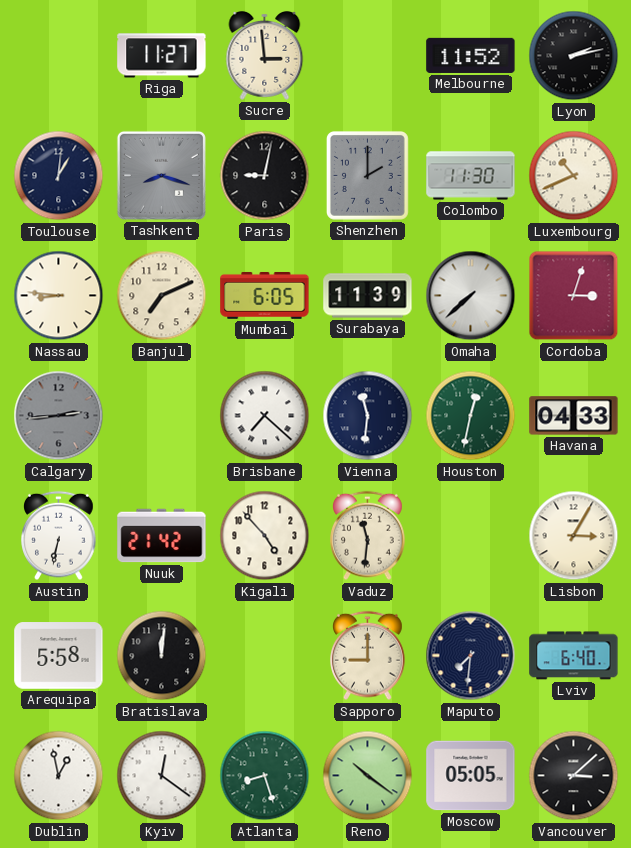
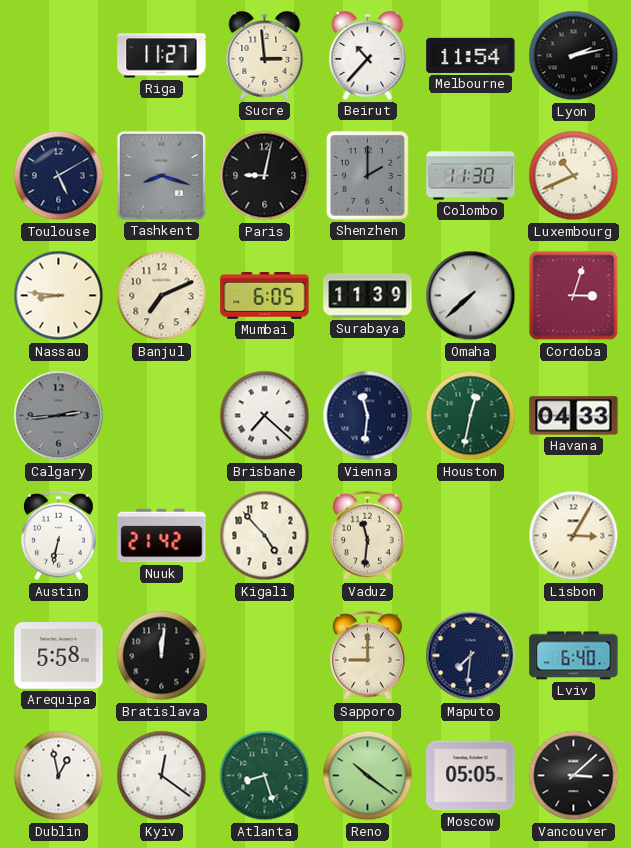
Beirut: none -> 10:37 (368, 55)
Melbourne: 11:52 -> 11:54 (471, 55)
Toulouse: 1:01 -> 5:10 (59, 176)
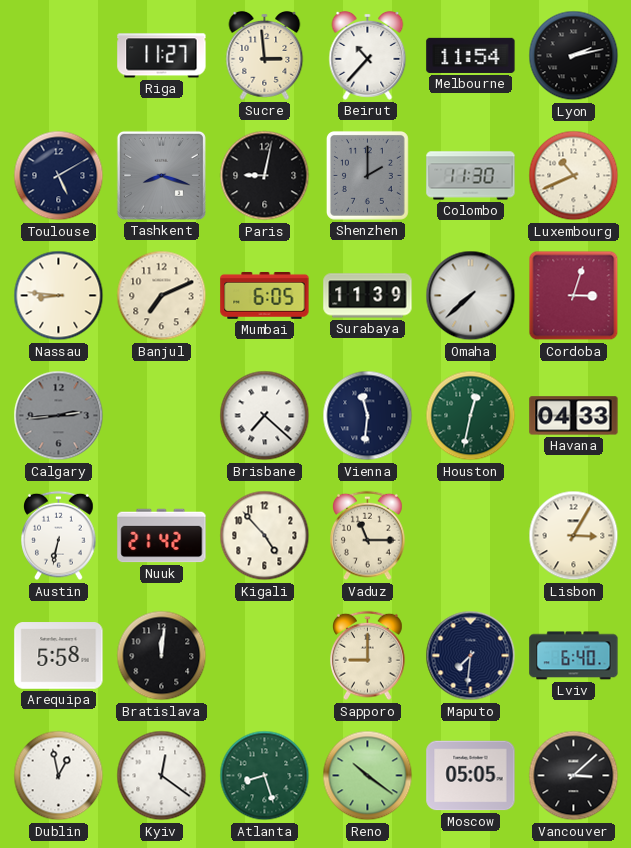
Vaduz: 11:31 -> 11:15 (368, 536)
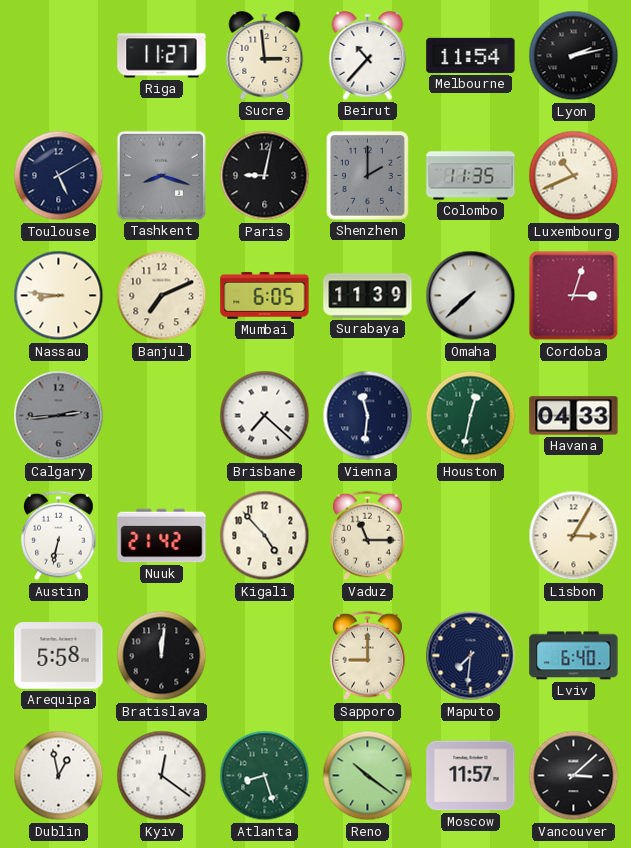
Colombo: 11:30 -> 11:35 (471, 176)
Moscow: 05:05 -> 11:57 (471, 776)
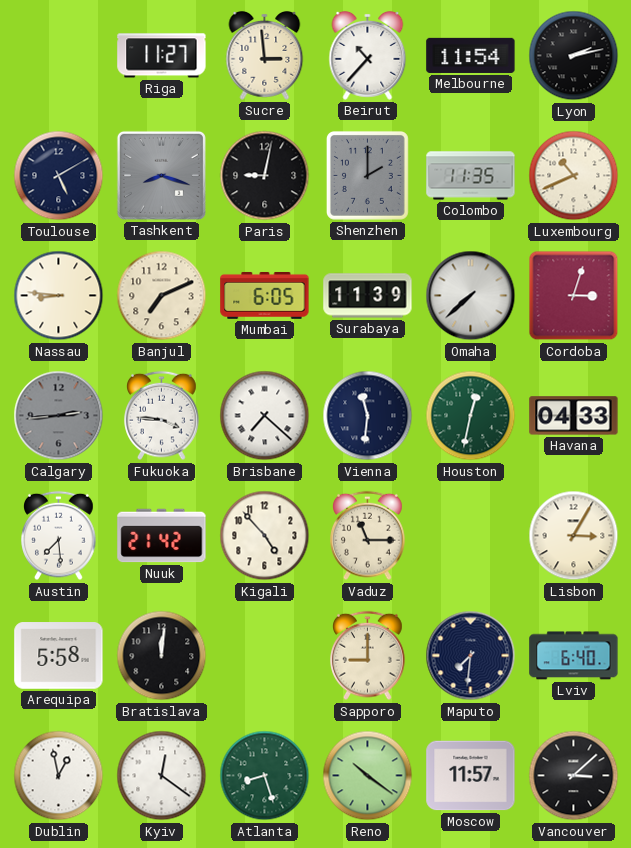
Fukuoka: none -> 3:46 (162, 416)
Austin: 6:32 -> 7:29 (59, 536)
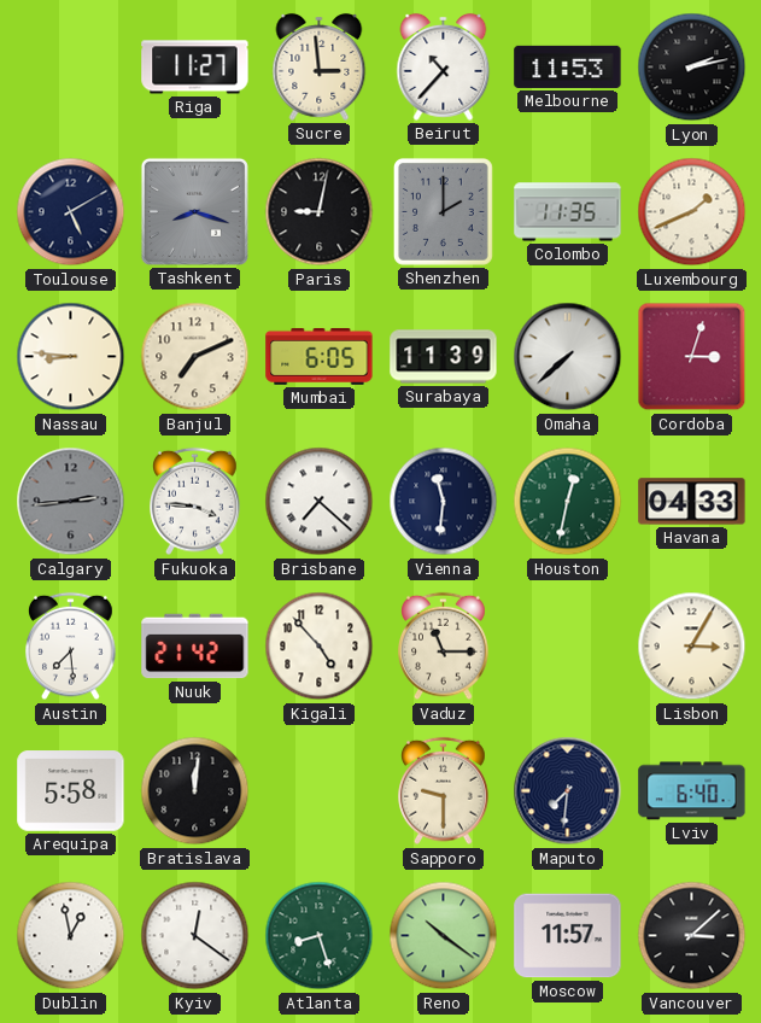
Melbourne: 11:54 -> 11:53 (568, 66)
Luxembourg: 10:41 -> 1:41 (692, 212)
Sapporo: 9:00 -> 9:30 (444, 791)
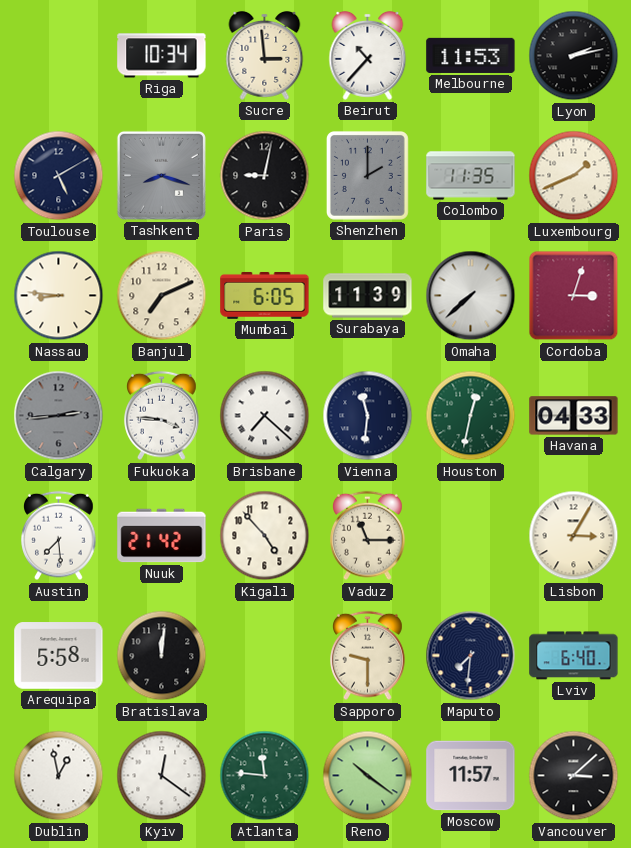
Riga: 11:27 -> 10:34 (162, 56)
Atlanta: 8:27 -> 11:46 (265, 776)
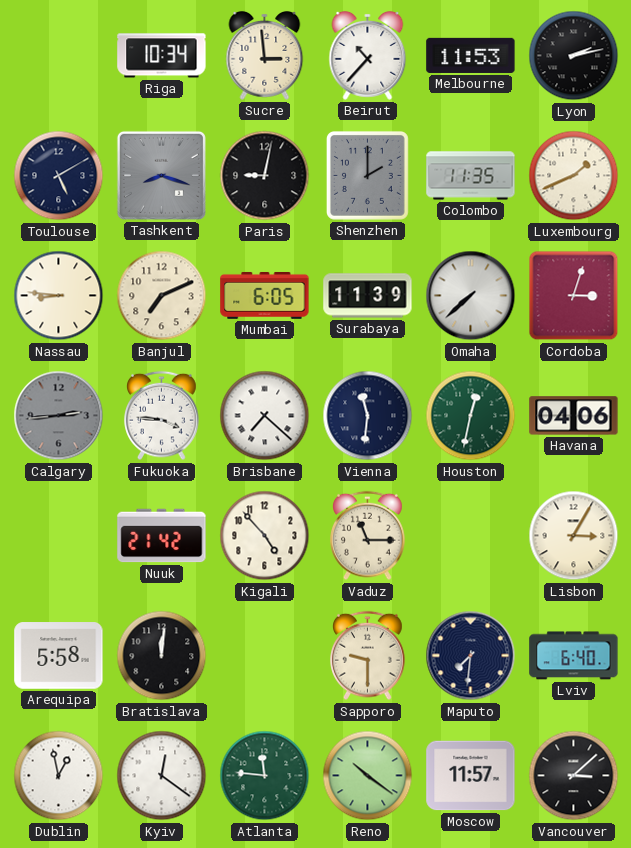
Havana: 04:33 -> 04:06 (574, 416)
Austin: 7:29 -> none (59, 536)
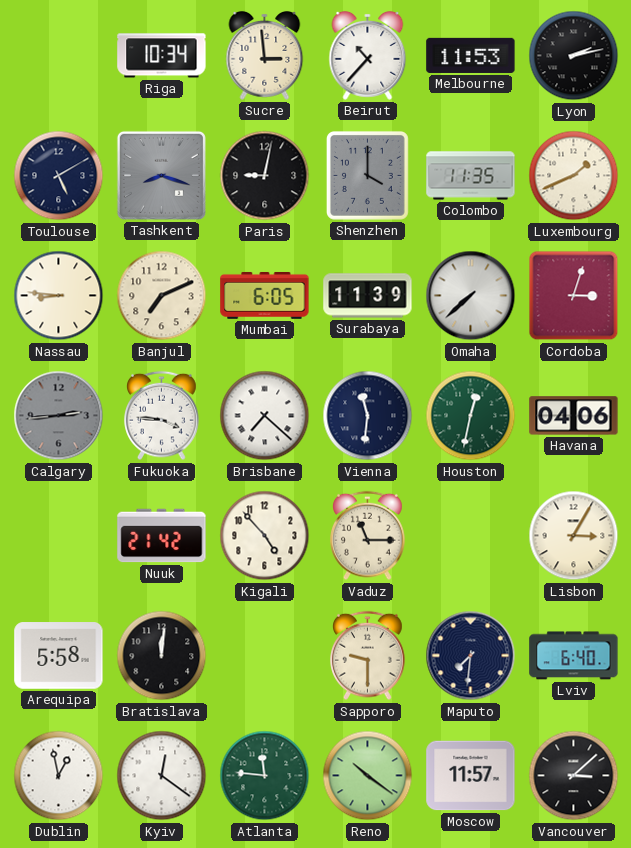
Shenzhen: 2:00 -> 4:00 (367, 175)
